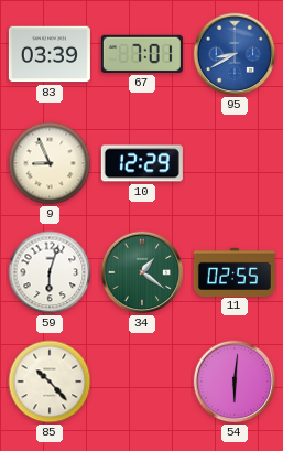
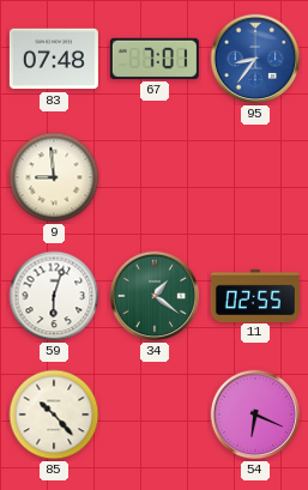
83: 03:39 -> 07:48 (54, 59)
95: 8:40 -> 8:36 (255, 59)
9: 8:56 -> 8:59 (54, 177)
10: 12:29 -> none (142, 163)
54: 6:01 -> 6:19 (255, 415)
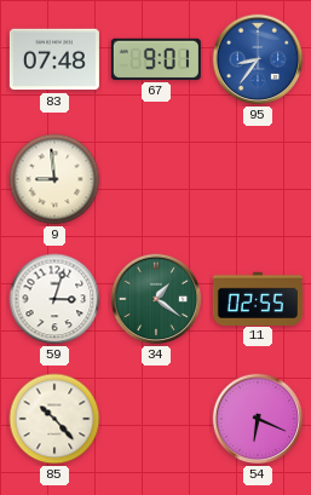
67: 7:01 -> 9:01 (156, 59)
59: 6:03 -> 3:03 (54, 299)
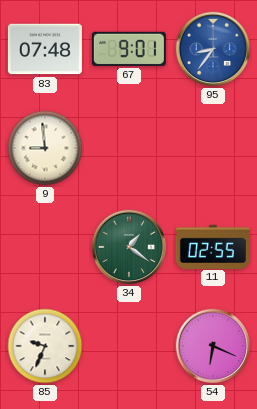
59: 3:03 -> none (54, 299)
85: 10:23 -> 9:34 (45, 346)
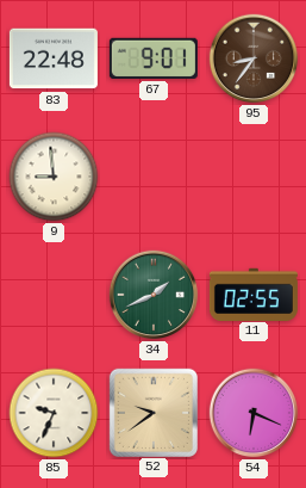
83: 07:48 -> 22:48 (54, 58)
95 dial: blue -> brown (254, 58)
34: 1:21 -> 1:41 (154, 295)
52: none -> 9:39 (152, 412)
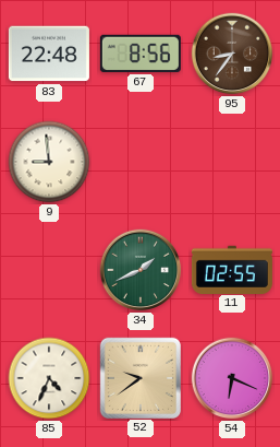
67: 9:01 -> 8:56 (141, 54)
85: 9:34 -> 4:34 (49, 378)
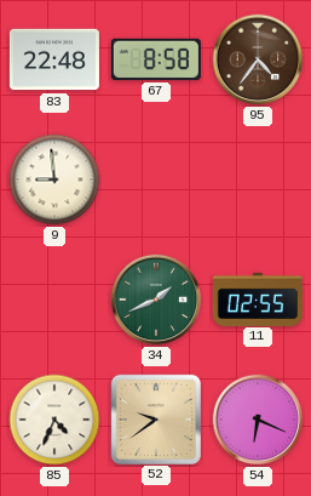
67: 8:56 -> 8:58 (156, 59)
95: 8:36 -> 4:36 (258, 59)
